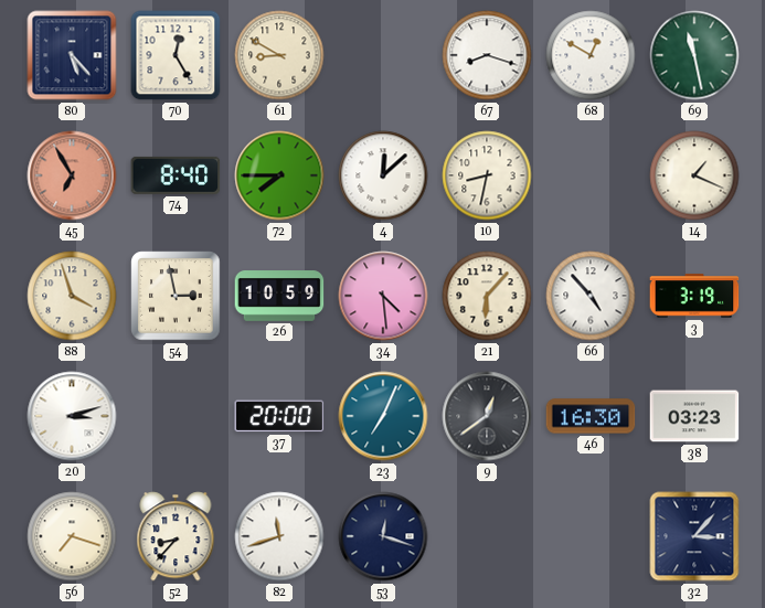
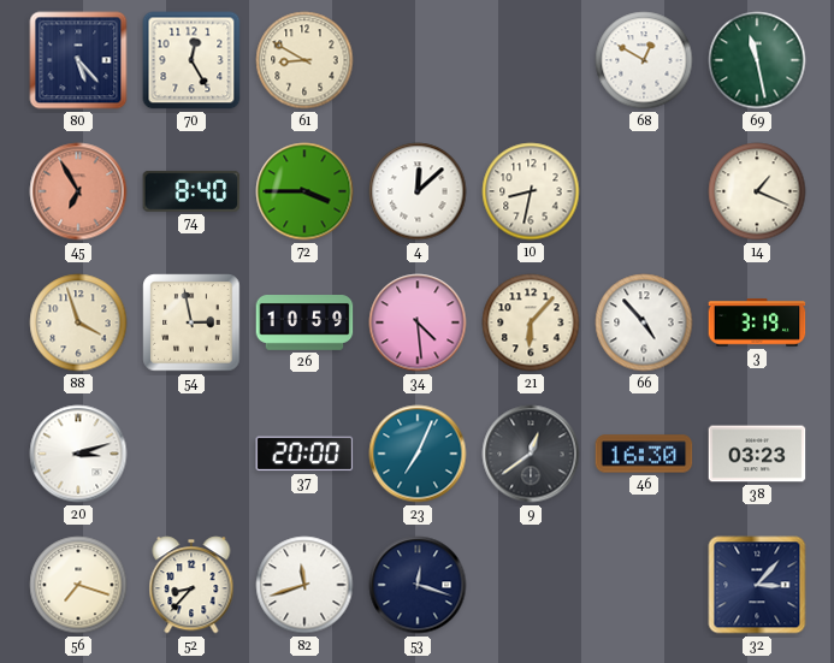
67: 8:18 -> none (487, 55)
72: 7:45 -> 3:45 (304, 191)
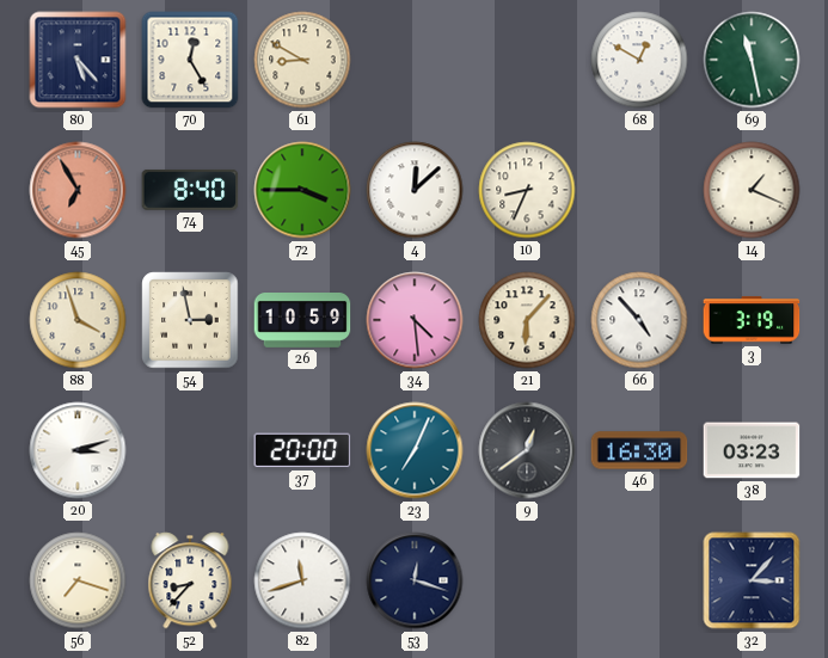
10: 8:32 -> 8:34 (527, 190)
